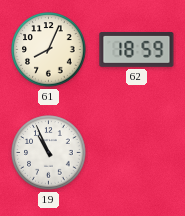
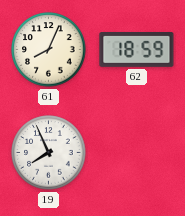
19: 10:56 -> 7:56 (49, 153)
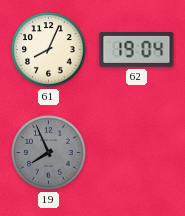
62: 18:59 -> 19:04 (137, 50)
19 dial: white -> grey (49, 153)
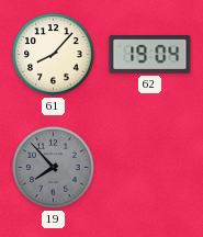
61: 8:04 -> 8:07 (54, 55)
19: 7:56 -> 7:53 (54, 168)
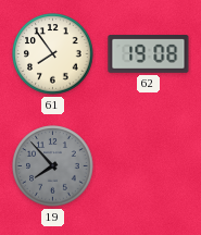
61: 8:07 -> 7:54 (53, 54)
62: 19:04 -> 19:08 (149, 54)
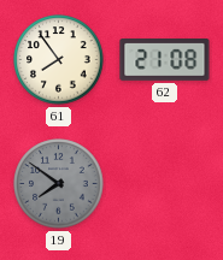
62: 19:08 -> 21:08 (165, 60)
19: 7:53 -> 7:51 (59, 184)
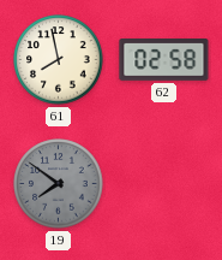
61: 7:54 -> 7:58 (59, 60)
62: 21:08 -> 02:58 (164, 60)
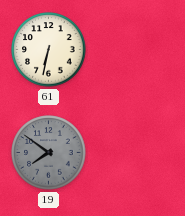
61: 7:58 -> 6:32 (49, 50)
62: 02:58 -> none (164, 60)
